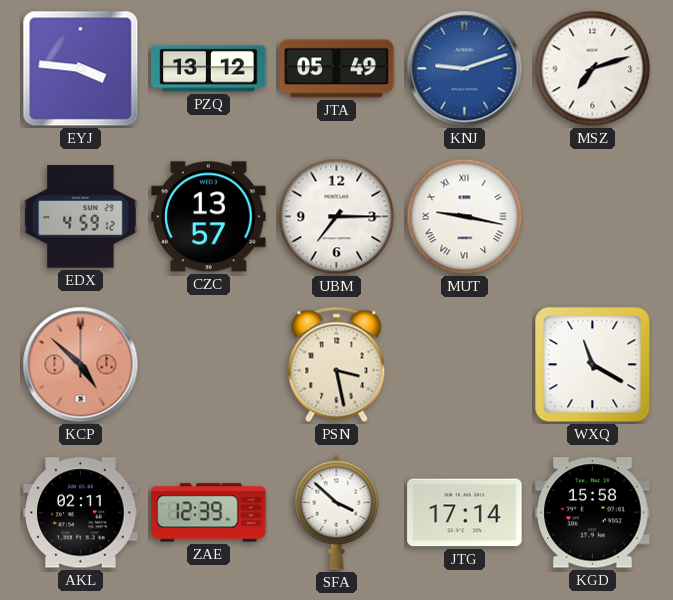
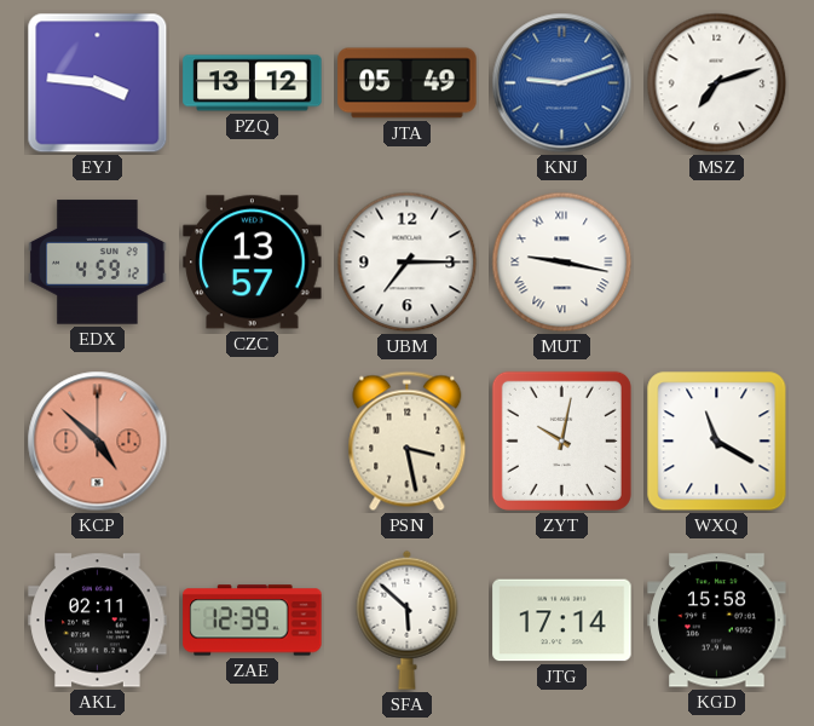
ZYT: none -> 10:02 (561, 440)
SFA: 3:52 -> 5:52 (408, 620)
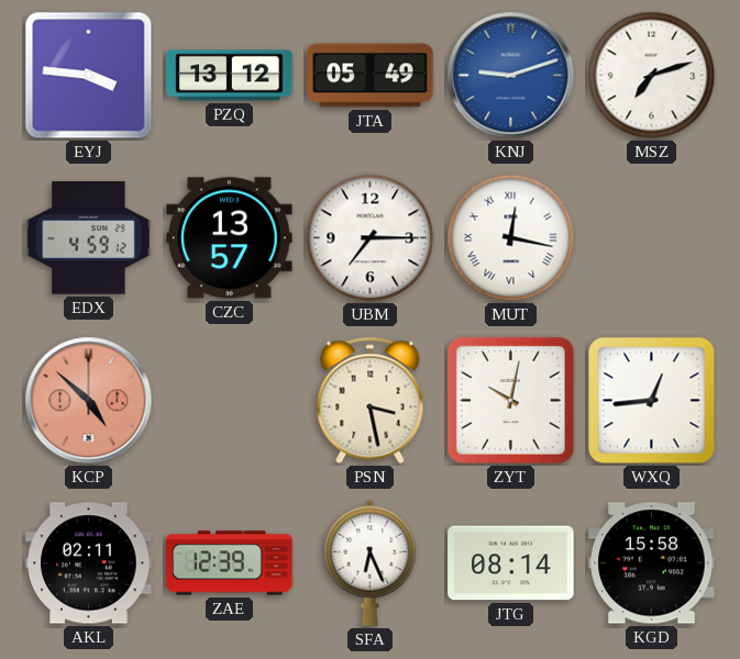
MUT: 9:17 -> 12:17 (511, 238)
WXQ: 11:20 -> 12:44 (652, 401)
SFA: 5:52 -> 6:26 (371, 562)
JTG: 17:14 -> 08:14 (511, 563)
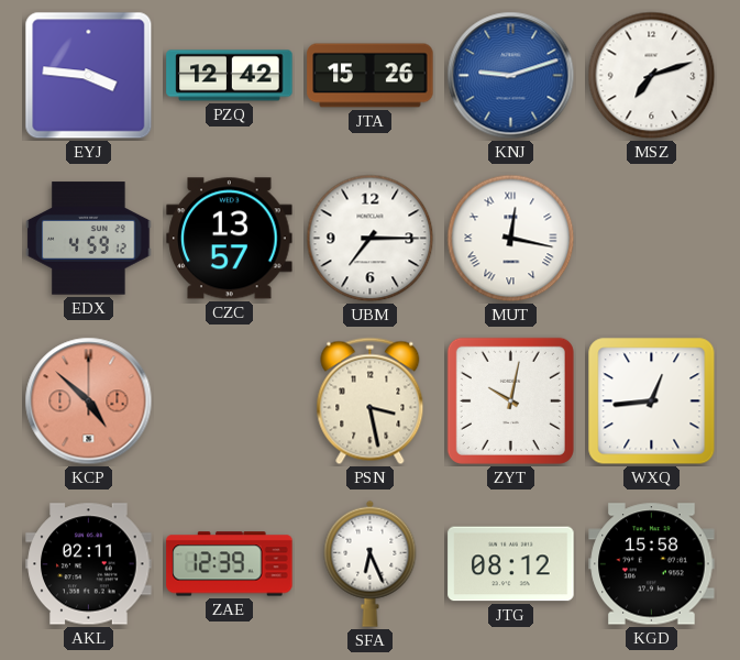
PZQ: 13:12 -> 12:42 (230, 76)
JTA: 05:49 -> 15:26 (371, 76)
JTG: 08:14 -> 08:12 (511, 564)
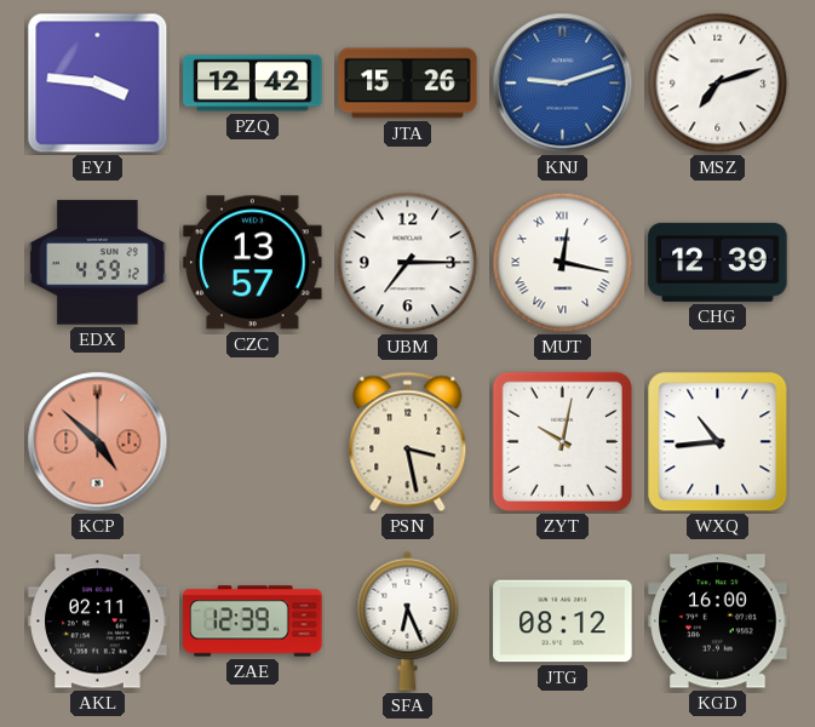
CHG: none -> 12:39 (718, 262)
WXQ: 12:44 -> 10:44 (718, 442)
KGD: 15:58 -> 16:00 (718, 622)
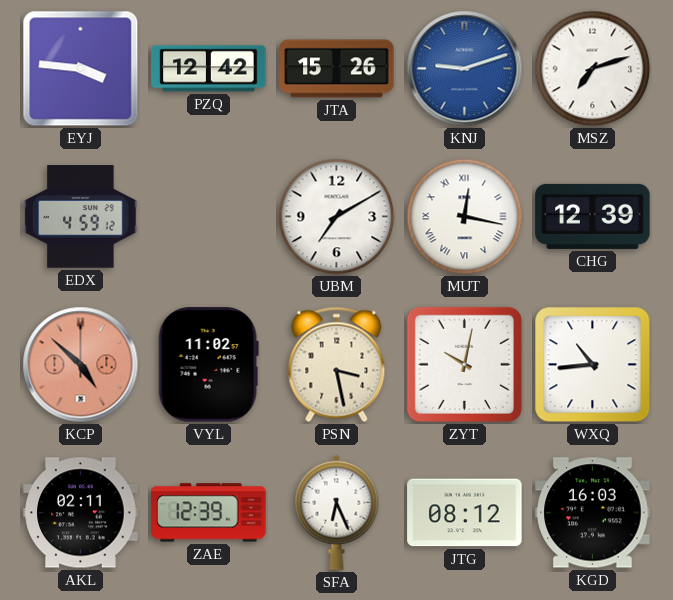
CZC: 13:57 -> none (253, 263)
UBM: 7:15 -> 7:10 (337, 217)
VYL: none -> 11:02 (208, 365)
KGD: 16:00 -> 16:03 (593, 513)
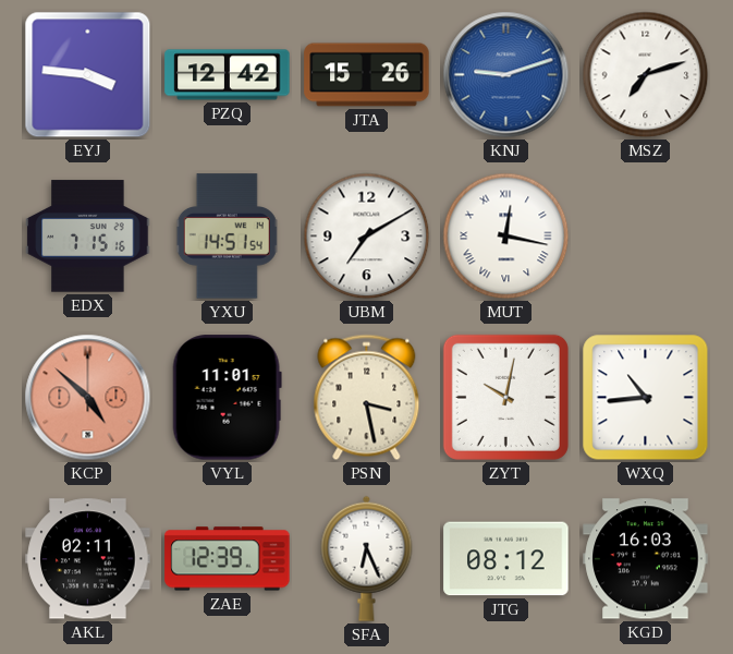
EDX: 4:59 -> 7:15 (88, 237)
YXU: none -> 14:51 (228, 237)
CHG: 12:39 -> none (593, 216)
VYL: 11:02 -> 11:01 (227, 398)
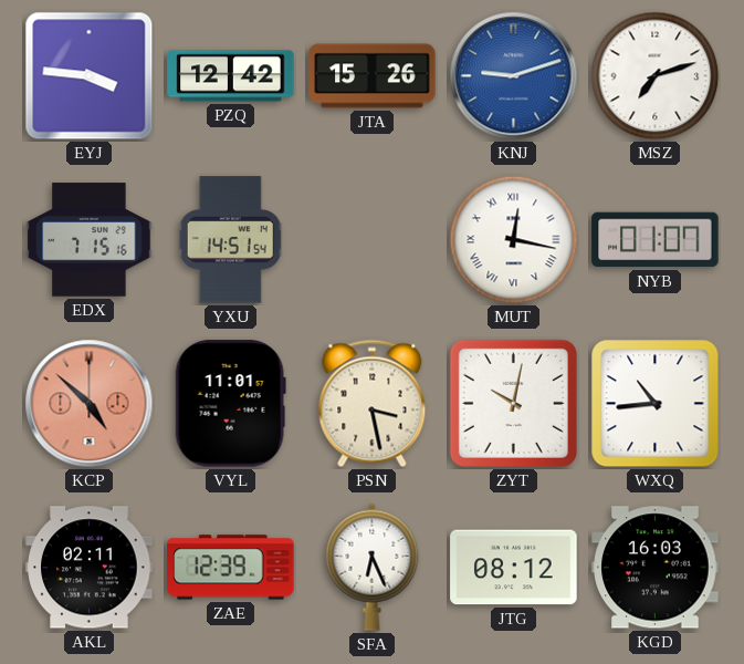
UBM: 7:10 -> none (367, 237)
NYB: none -> 01:07 (656, 240)
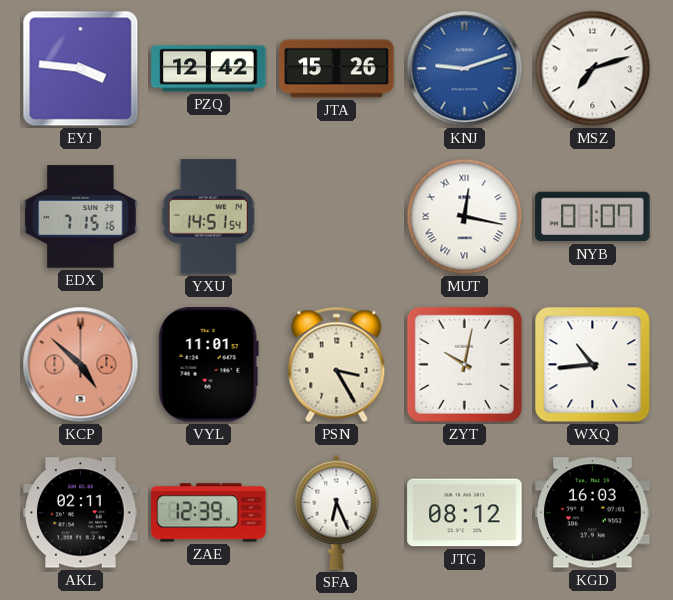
PSN: 3:28 -> 3:25 (337, 365)
